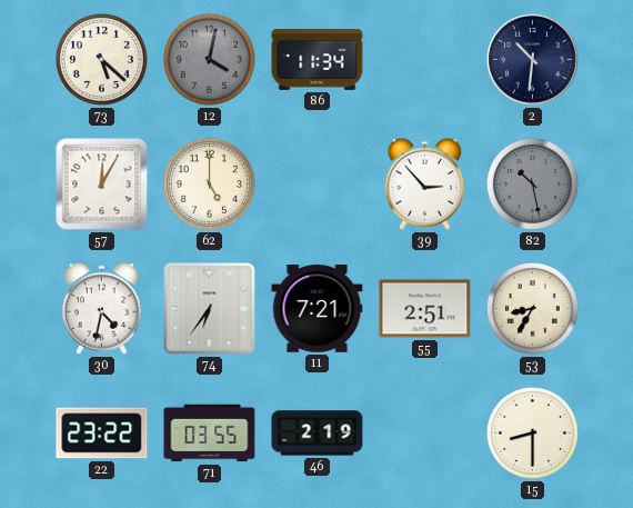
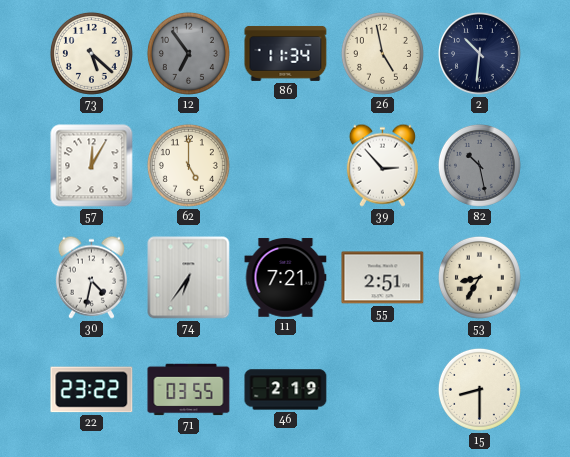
12: 4:02 -> 6:54 (188, 53)
26: none -> 4:58 (382, 53)
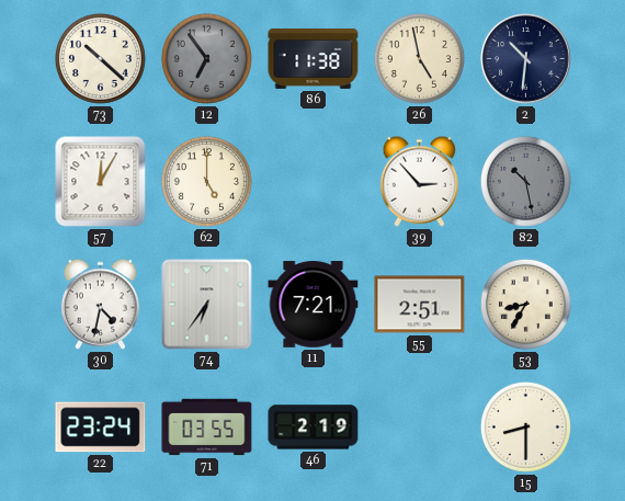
73: 5:22 -> 10:22 (100, 58)
86: 11:34 -> 11:38 (314, 58)
22: 23:22 -> 23:24 (101, 428)
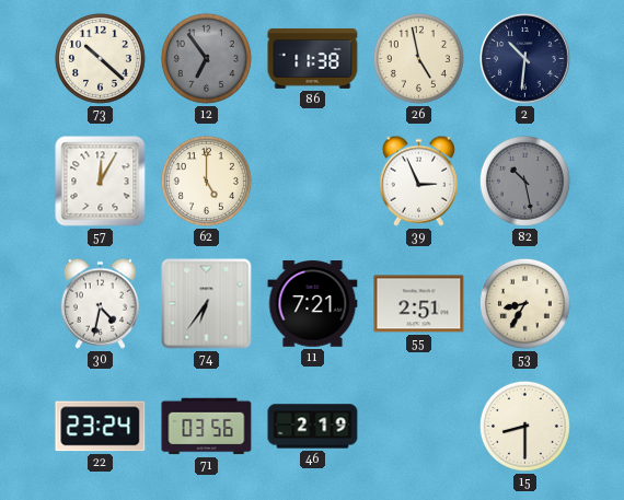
39: 2:53 -> 2:56 (418, 181)
71: 03:55 -> 03:56 (207, 427)
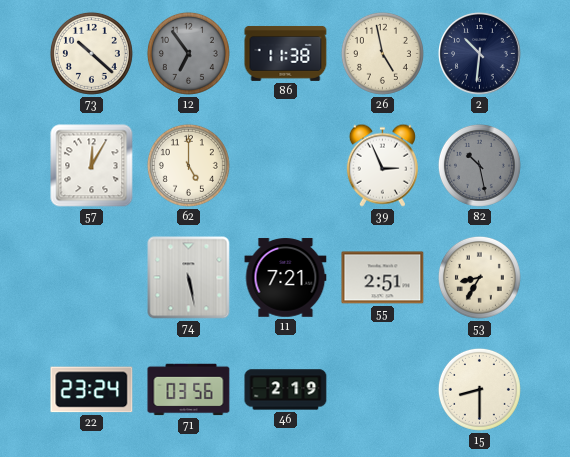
30: 4:32 -> none (100, 303)
74: 6:36 -> 5:28 (189, 278)
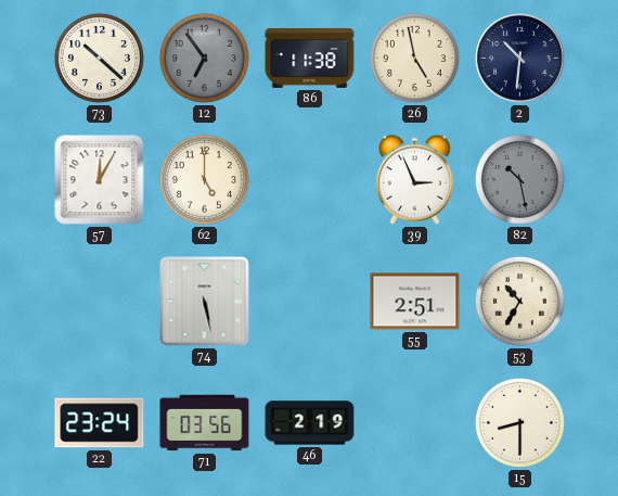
11: 7:21 -> none (286, 278)
53: 8:35 -> 10:35 (519, 301)
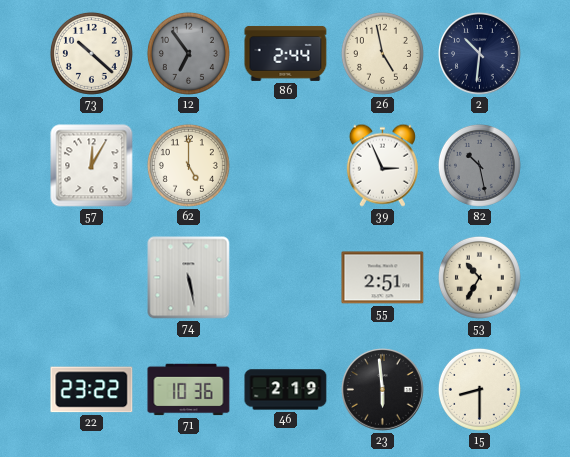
86: 11:38 -> 2:44 (286, 53)
22: 23:24 -> 23:22 (92, 390)
71: 03:56 -> 10:36 (189, 390)
23: none -> 5:59 (383, 390)
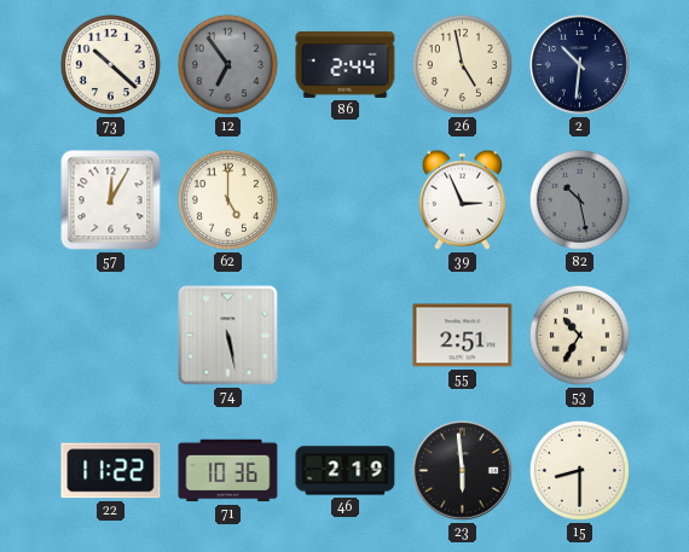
22: 23:22 -> 11:22 (111, 471)
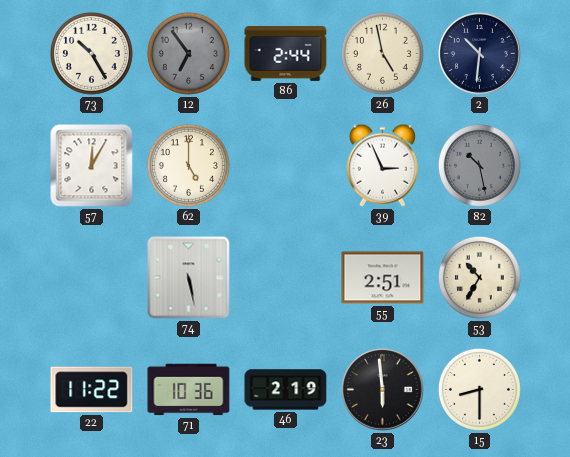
73: 10:22 -> 10:25 (91, 53)
